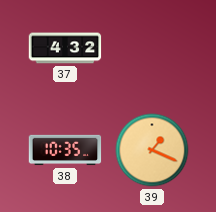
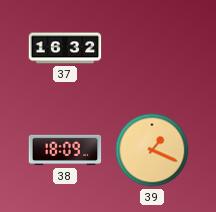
37: 4:32 -> 16:32 (65, 48)
38: 10:35 -> 18:09 (65, 150)
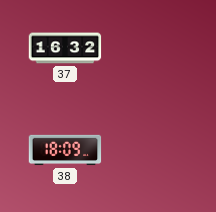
39: 1:19 -> none (152, 150)
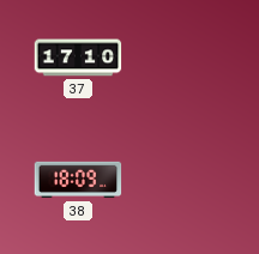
37: 16:32 -> 17:10 (78, 58)
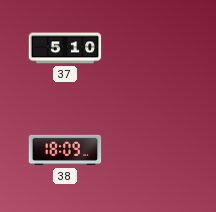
37: 17:10 -> 5:10 (65, 48)
